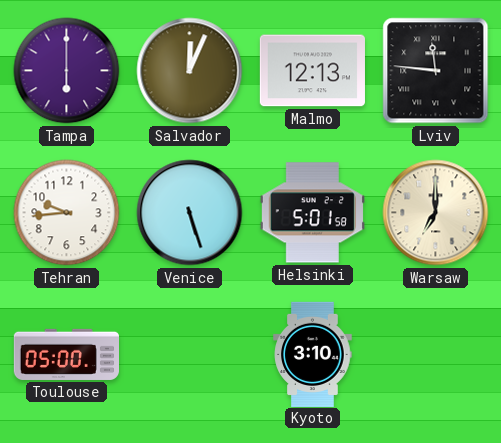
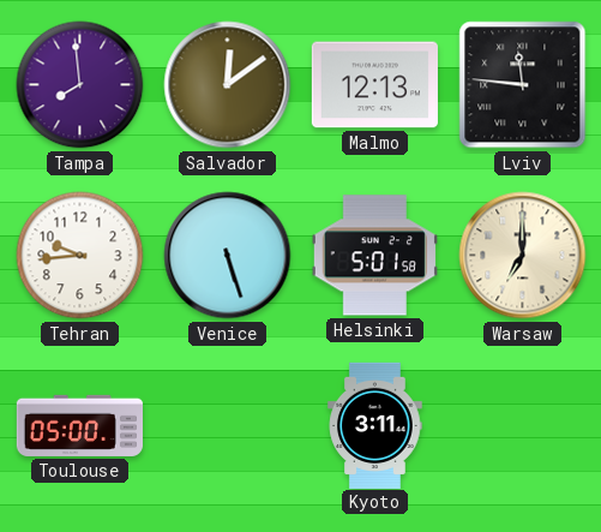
Tampa: 6:00 -> 7:59 (80, 85)
Salvador: 12:04 -> 12:09 (228, 85)
Kyoto: 3:10 -> 3:11 (375, 425)
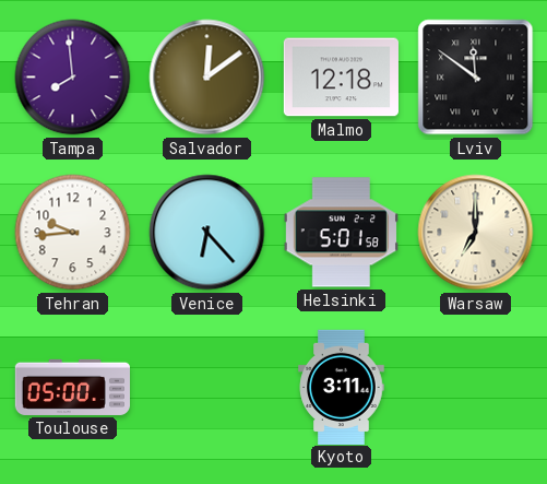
Malmo: 12:13 -> 12:18 (341, 78)
Lviv: 11:46 -> 11:51 (476, 78)
Venice: 5:27 -> 6:23 (207, 233)
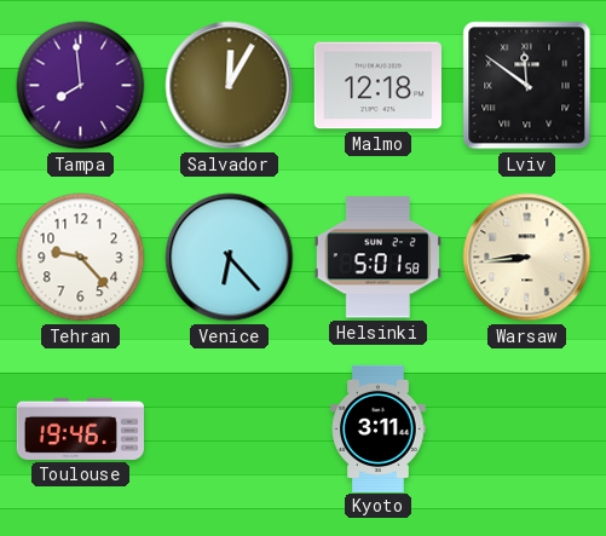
Salvador: 12:09 -> 12:05 (230, 86)
Tehran: 9:44 -> 9:23 (81, 258)
Warsaw: 7:00 -> 8:44 (527, 258)
Toulouse: 05:00 -> 19:46 (80, 428)
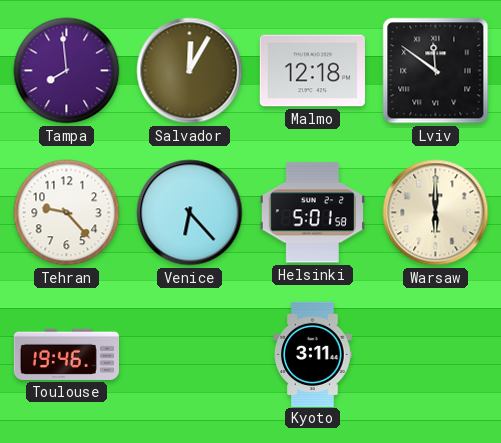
Warsaw: 8:44 -> 6:00 (436, 213)
